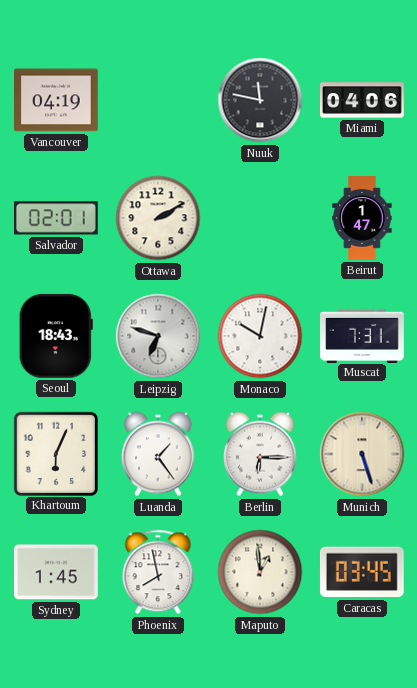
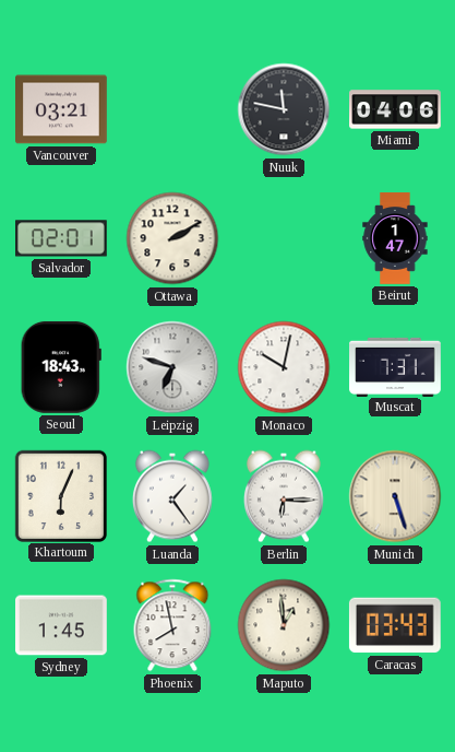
Vancouver: 04:19 -> 03:21 (62, 109)
Caracas: 03:45 -> 03:43 (395, 625)
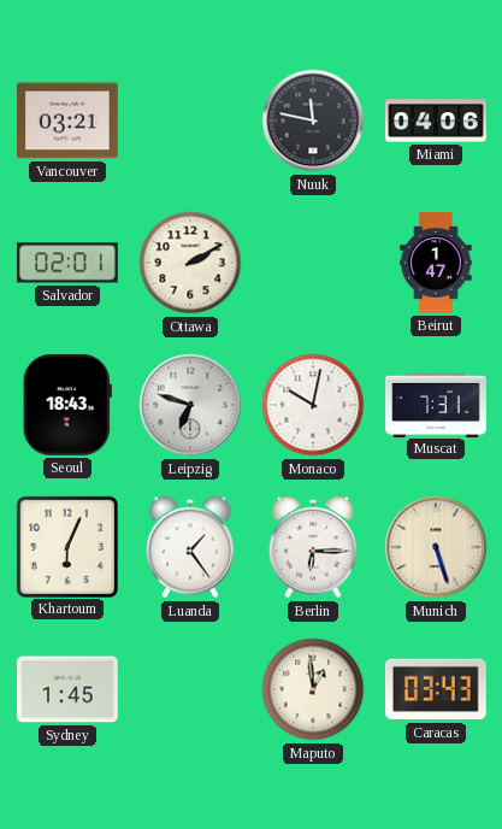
Phoenix: 7:58 -> none (172, 625)
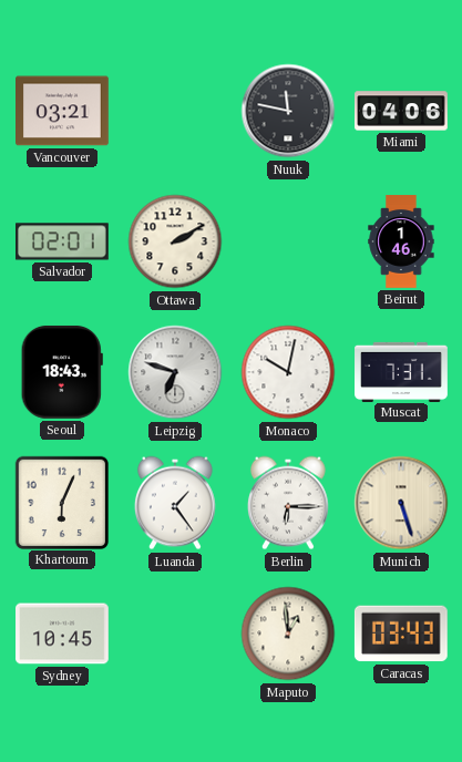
Beirut: 1:47 -> 1:46 (401, 241)
Sydney: 1:45 -> 10:45 (63, 634)
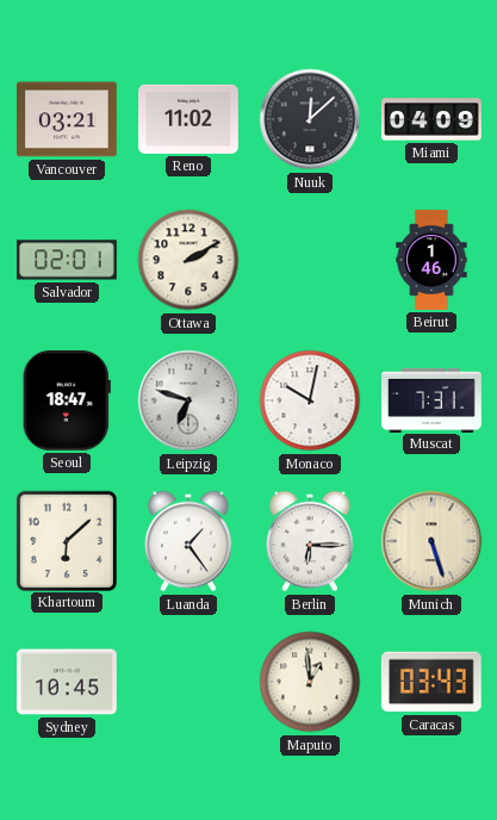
Reno: none -> 11:02 (190, 119)
Nuuk: 11:47 -> 12:08 (310, 119)
Miami: 04:06 -> 04:09 (431, 119)
Seoul: 18:43 -> 18:47 (67, 400)
Khartoum: 6:04 -> 6:08 (66, 540)
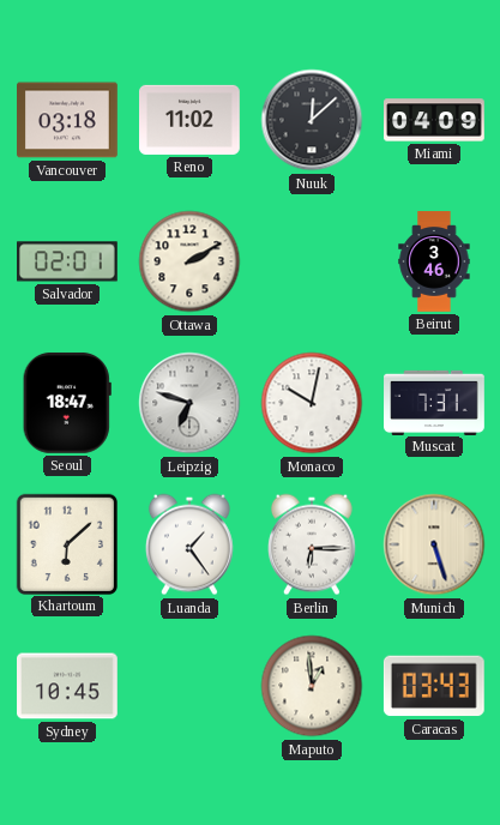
Vancouver: 03:21 -> 03:18 (68, 120)
Beirut: 1:46 -> 3:46 (434, 261)
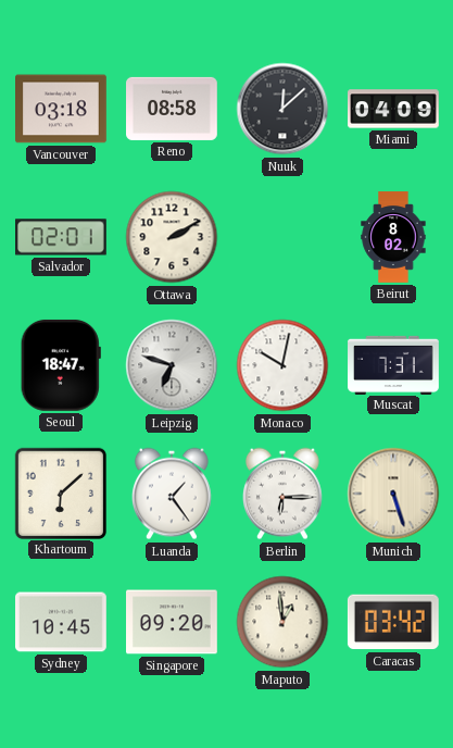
Reno: 11:02 -> 08:58 (173, 109)
Beirut: 3:46 -> 8:02 (393, 237)
Singapore: none -> 09:20 (173, 622)
Caracas: 03:43 -> 03:42 (393, 622)
